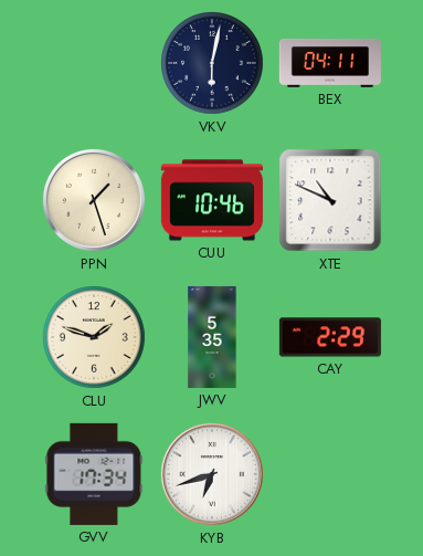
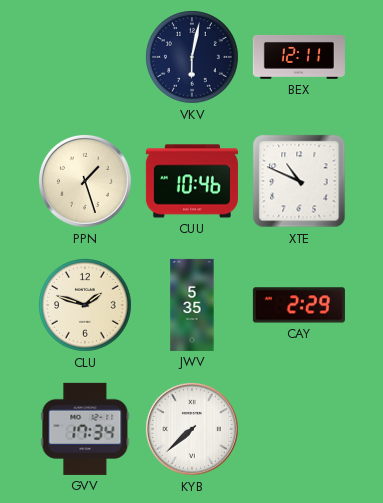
BEX: 04:11 -> 12:11 (299, 57)
KYB: 6:42 -> 7:38 (192, 429)
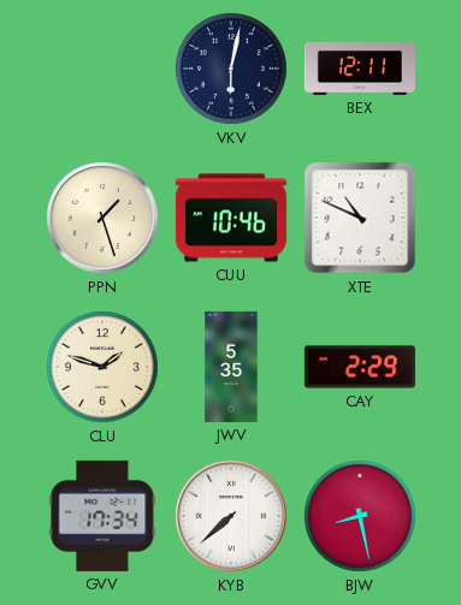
BJW: none -> 8:28 (361, 517)
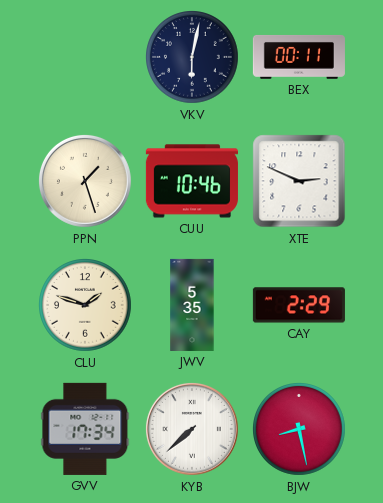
BEX: 12:11 -> 00:11 (299, 57)
XTE: 10:49 -> 2:49 (299, 181)
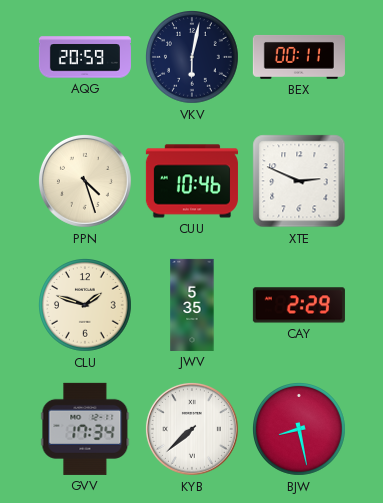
AQG: none -> 20:59 (85, 57)
PPN: 1:27 -> 4:27 (85, 181)
